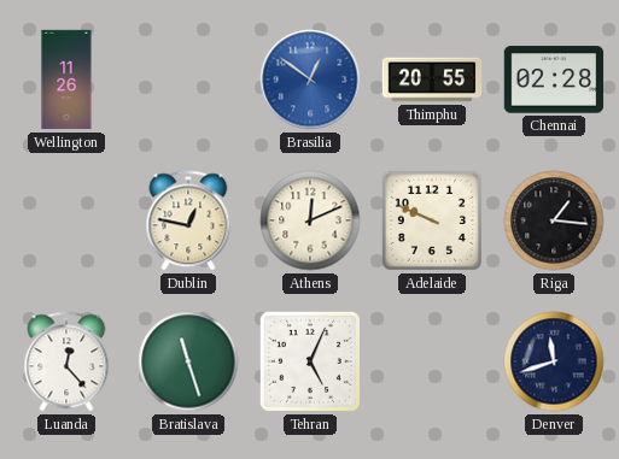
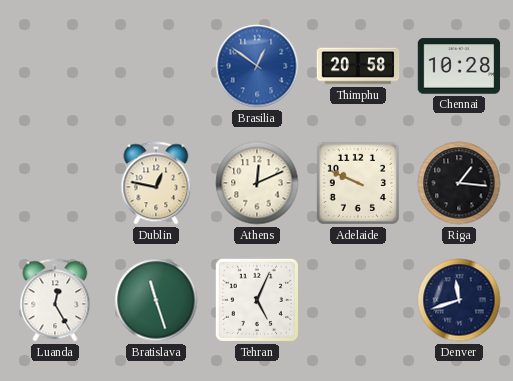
Wellington: 11:26 -> none (66, 80)
Thimphu: 20:55 -> 20:58 (358, 66)
Chennai: 02:28 -> 10:28 (459, 66)
Luanda: 12:23 -> 12:25 (55, 300)
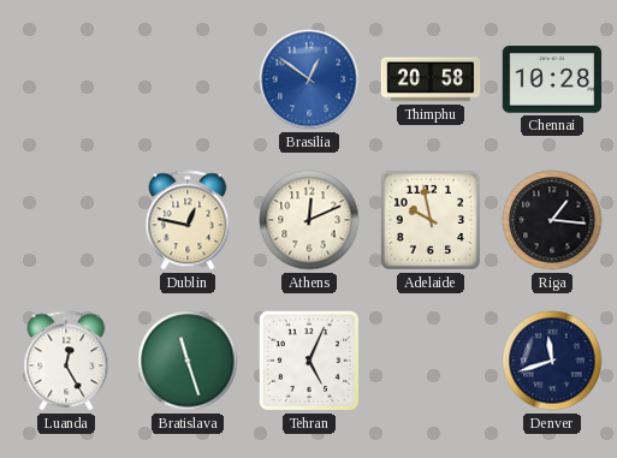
Adelaide: 9:49 -> 9:58 (431, 220)
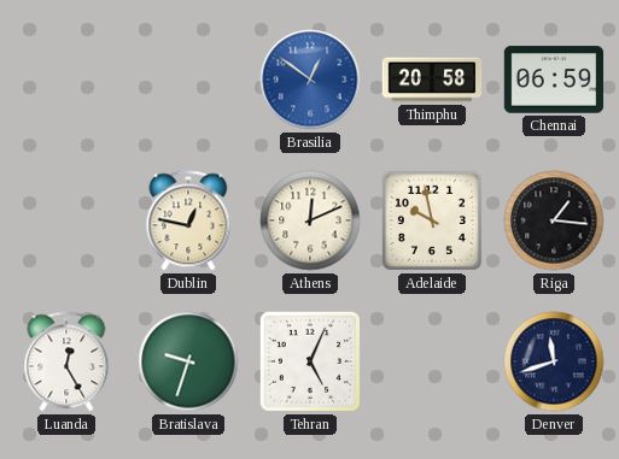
Chennai: 10:28 -> 06:59 (554, 80)
Bratislava: 11:27 -> 9:33 (188, 361)
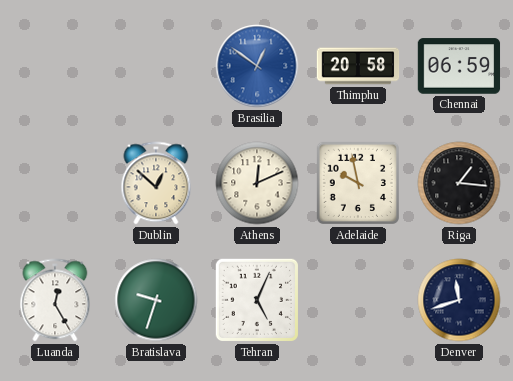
Dublin: 12:47 -> 12:52 (156, 183)
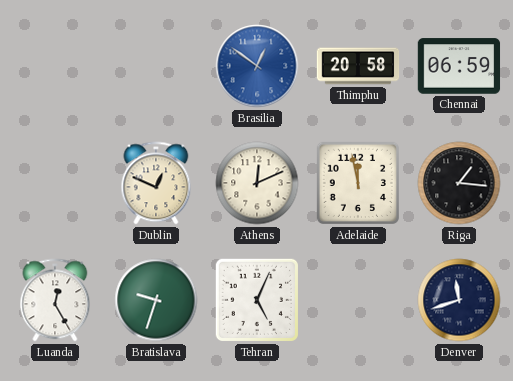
Dublin: 12:52 -> 12:49 (156, 183)
Adelaide: 9:58 -> 11:58 (358, 183)
